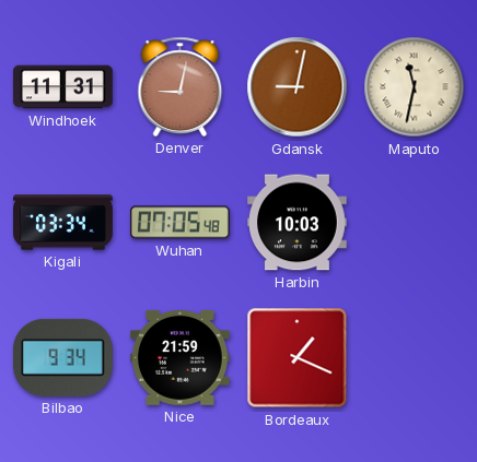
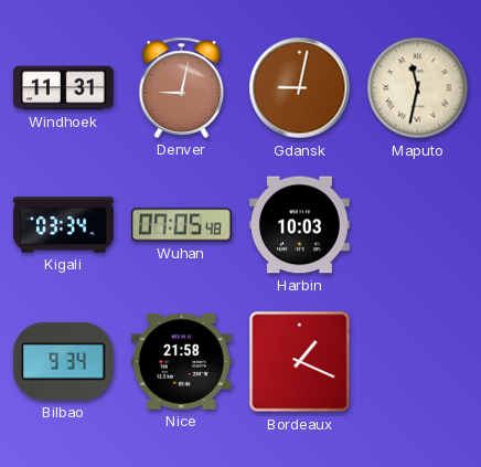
Nice: 21:59 -> 21:58 (182, 361)
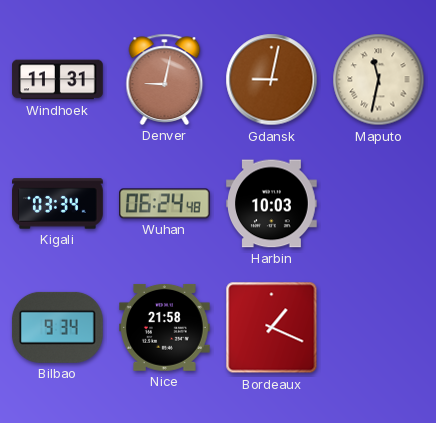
Wuhan: 07:05 -> 06:24 (165, 204)
